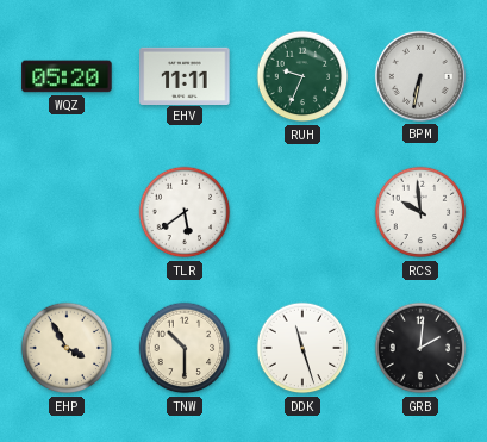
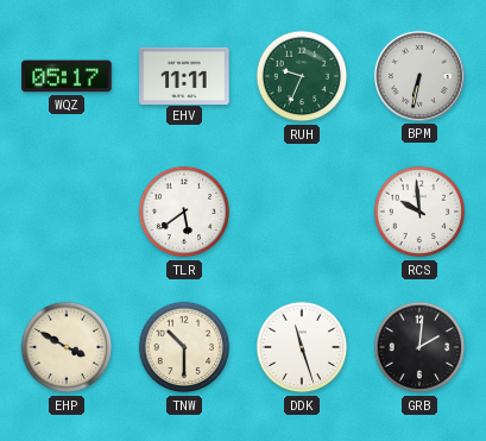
WQZ: 05:20 -> 05:17 (67, 76)
EHP: 3:55 -> 3:50 (67, 347)
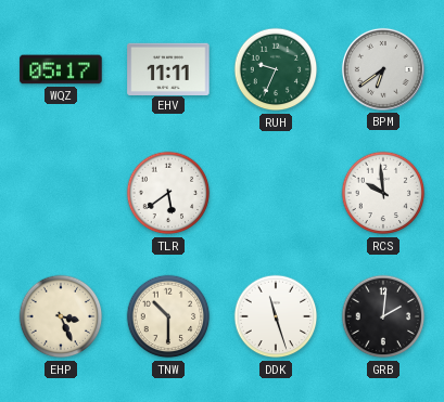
BPM: 6:32 -> 6:39 (383, 69)
EHP: 3:50 -> 3:26 (61, 316)
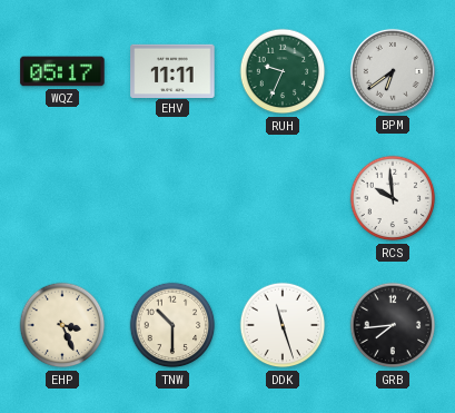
TLR: 5:39 -> none (168, 193)
GRB: 2:01 -> 7:44 (393, 325)
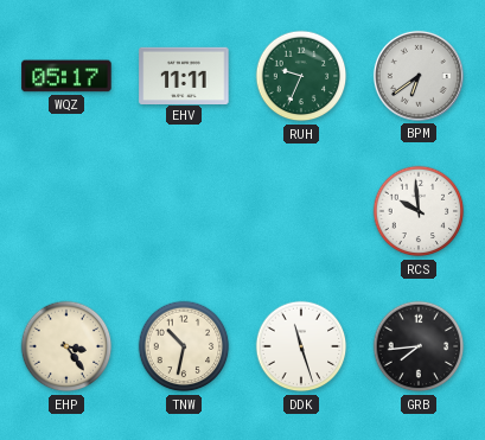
EHP: 3:26 -> 3:24 (66, 346)
TNW: 10:30 -> 10:32 (184, 346)
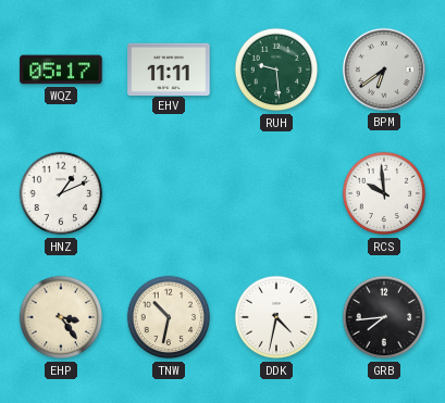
RUH: 9:34 -> 9:29 (276, 70)
HNZ: none -> 1:11 (61, 193)
DDK: 11:27 -> 4:32 (276, 317)
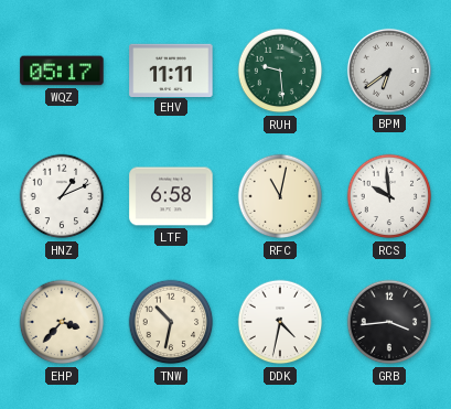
LTF: none -> 6:58 (171, 196)
RFC: none -> 11:02 (280, 196)
EHP: 3:24 -> 3:37 (62, 322)
GRB: 7:44 -> 3:44 (389, 322)
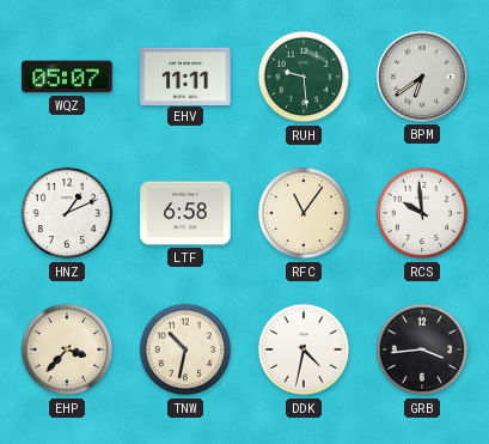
WQZ: 05:17 -> 05:07 (67, 77)
RFC: 11:02 -> 11:06 (304, 213)
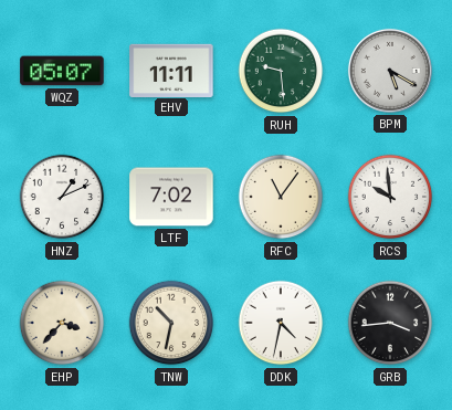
BPM: 6:39 -> 5:20 (390, 71)
LTF: 6:58 -> 7:02 (171, 197)
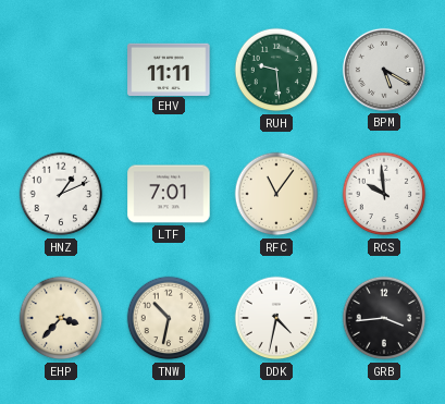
WQZ: 05:07 -> none (62, 71)
LTF: 7:02 -> 7:01 (169, 194)
